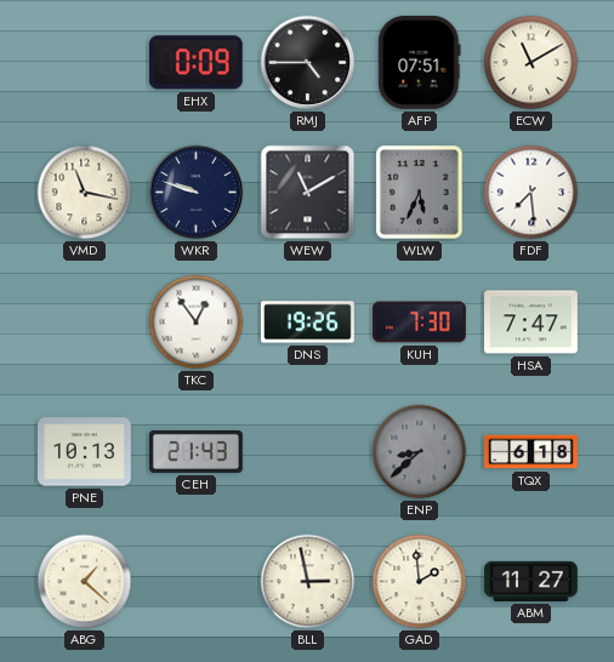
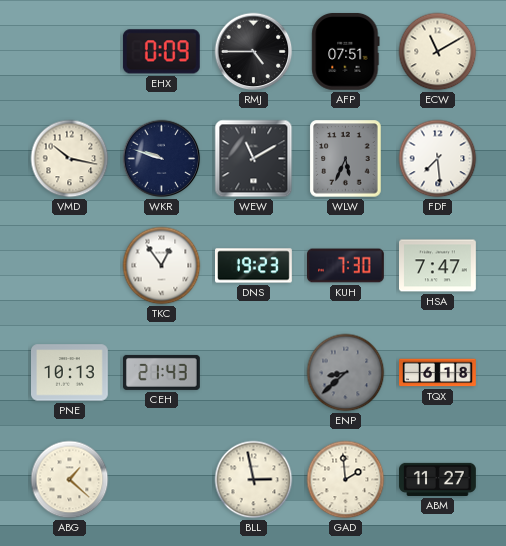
VMD: 11:17 -> 10:17 (70, 159)
DNS: 19:26 -> 19:23 (254, 266)
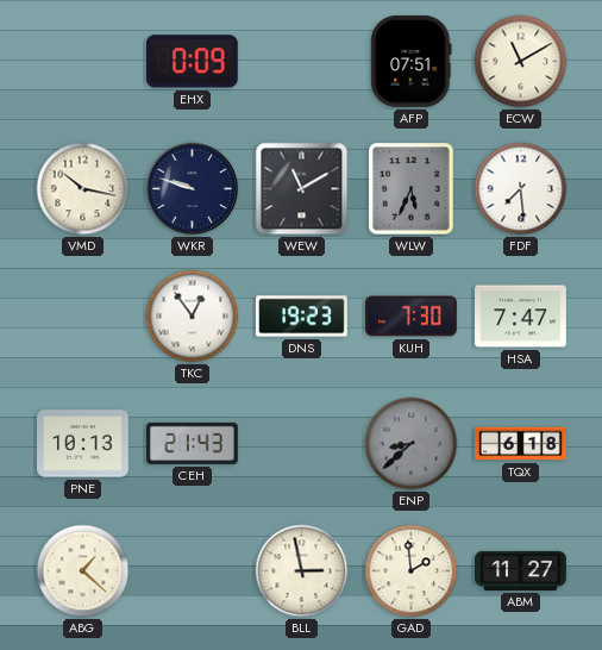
RMJ: 4:45 -> none (254, 52)
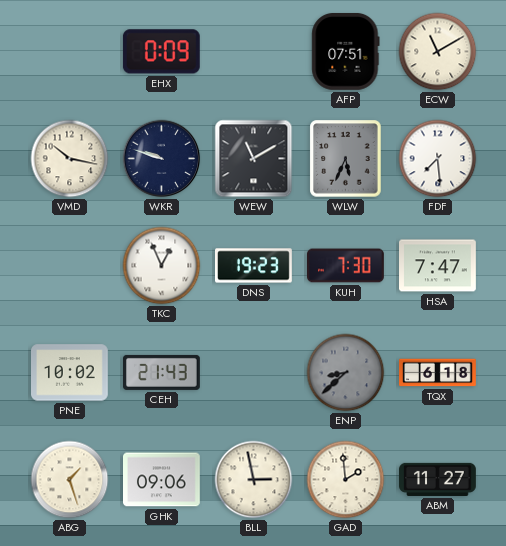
TKC: 12:54 -> 12:56 (162, 266)
PNE: 10:13 -> 10:02 (70, 373)
ABG: 1:22 -> 1:27 (70, 480)
GHK: none -> 09:06 (162, 480)
